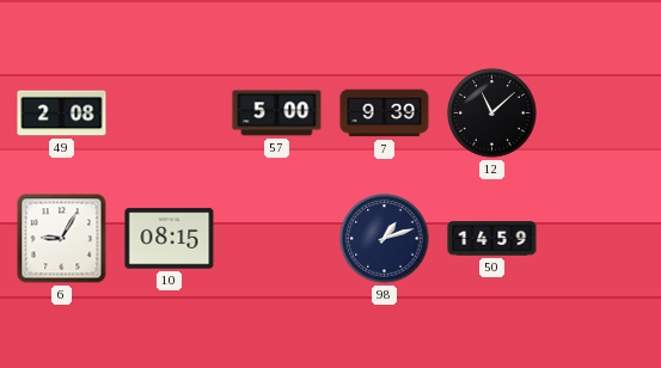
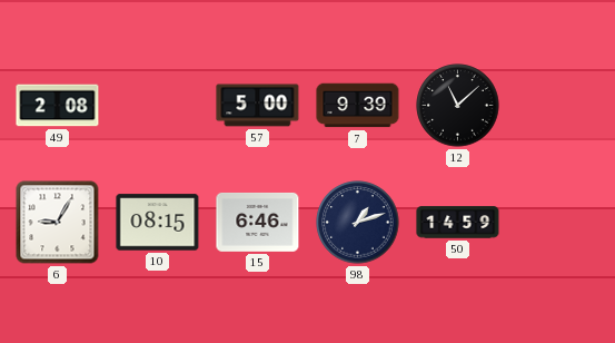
15: none -> 6:46 (258, 223)
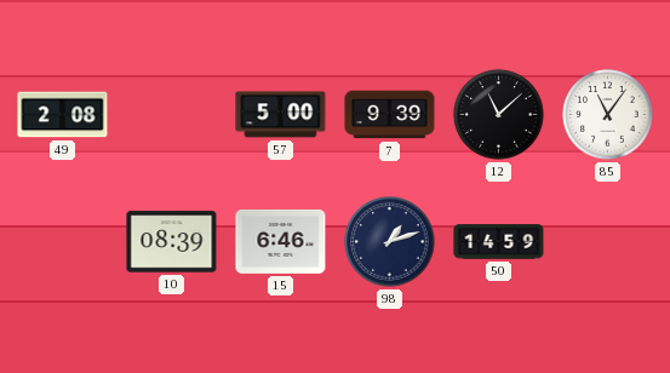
85: none -> 11:06 (608, 115)
6: 9:05 -> none (58, 223)
10: 08:15 -> 08:39 (172, 242)
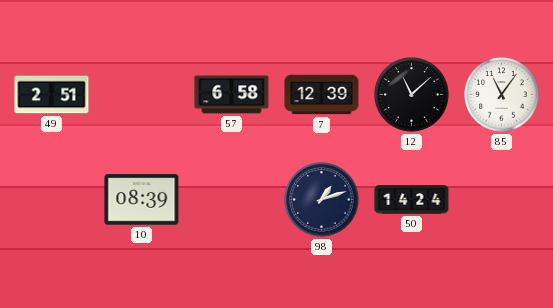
49: 2:08 -> 2:51 (52, 95)
57: 5:00 -> 6:58 (232, 95)
7: 9:39 -> 12:39 (322, 95)
15: 6:46 -> none (281, 242)
50: 14:59 -> 14:24 (412, 200)
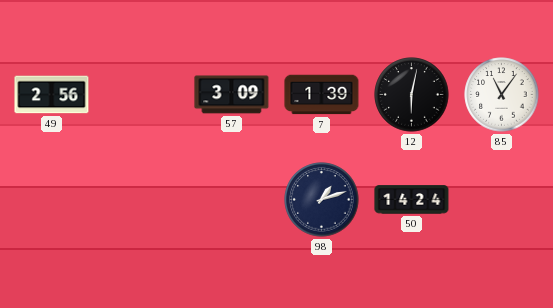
49: 2:51 -> 2:56 (52, 95)
57: 6:58 -> 3:09 (232, 95)
7: 12:39 -> 1:39 (322, 95)
12: 11:08 -> 6:02 (412, 95)
10: 08:39 -> none (142, 200)
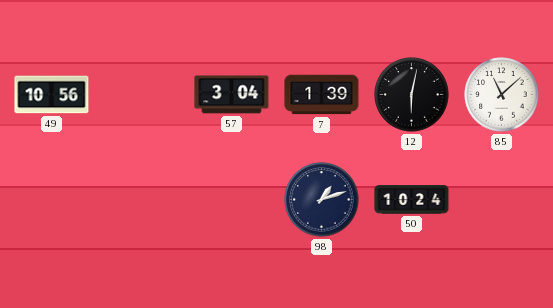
49: 2:56 -> 10:56 (52, 95)
57: 3:09 -> 3:04 (232, 95)
85: 11:06 -> 11:08 (502, 95)
50: 14:24 -> 10:24 (412, 200)
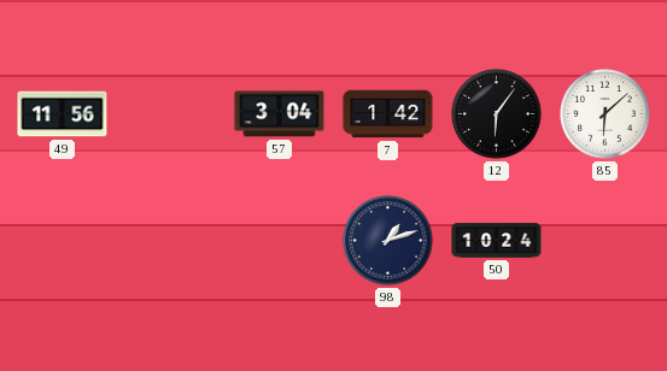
49: 10:56 -> 11:56 (63, 114)
7: 1:39 -> 1:42 (388, 114)
12: 6:02 -> 6:06 (497, 114)
85: 11:08 -> 6:08 (605, 114)
